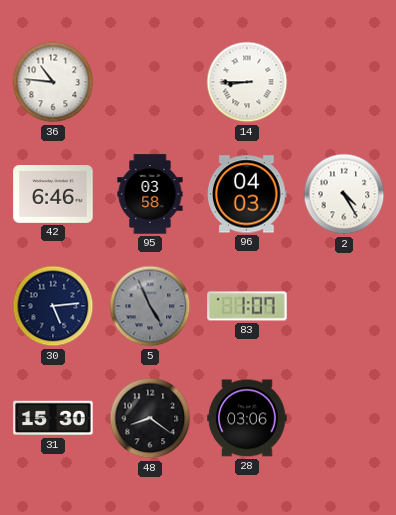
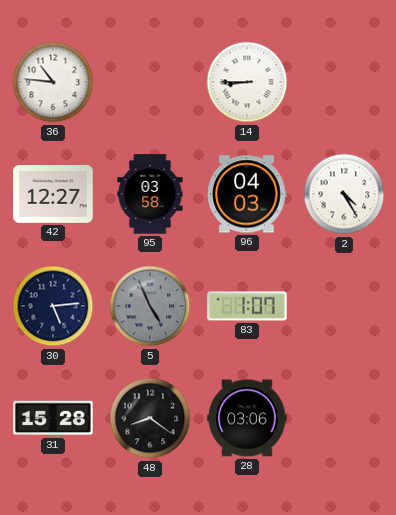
42: 6:46 -> 12:27 (53, 195)
31: 15:30 -> 15:28 (53, 418)
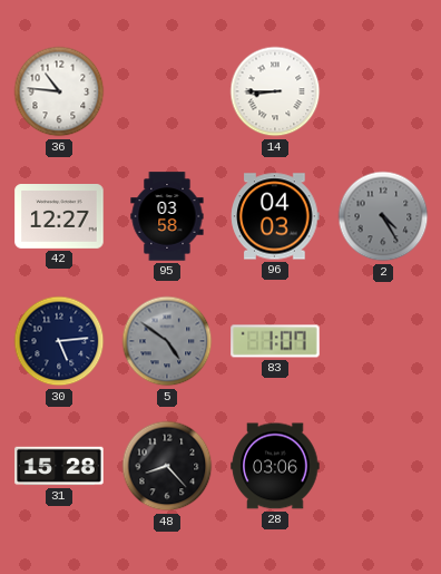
2 dial: white -> grey (383, 216)
5: 4:56 -> 4:51 (167, 341)
48: 8:21 -> 8:23 (167, 466)
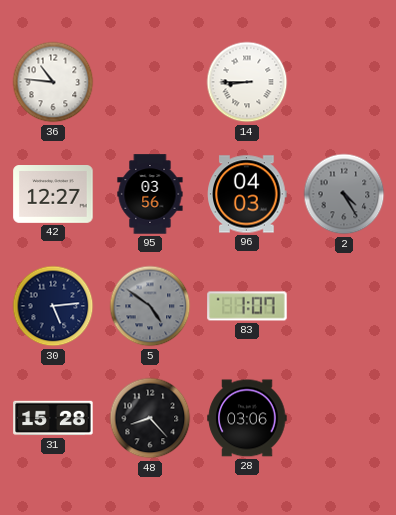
95: 03:58 -> 03:56 (150, 194)
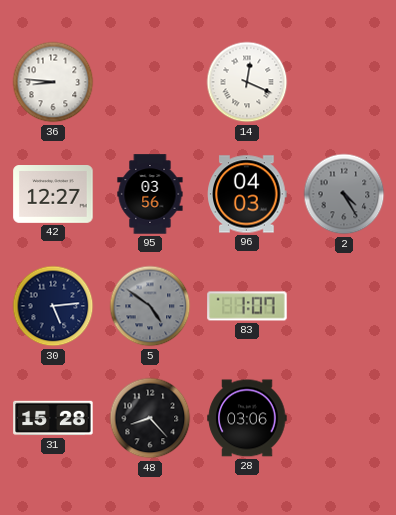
36: 10:46 -> 8:46 (53, 82)
14: 8:45 -> 12:19 (247, 82)
